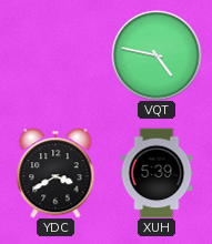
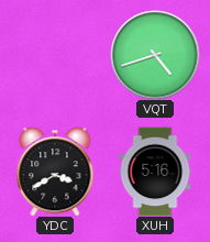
VQT: 4:47 -> 4:42 (155, 55)
XUH: 5:39 -> 5:16 (155, 172)
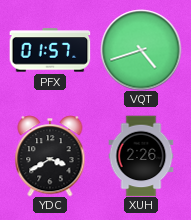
PFX: none -> 01:57 (50, 50)
XUH: 5:16 -> 2:26 (141, 156)
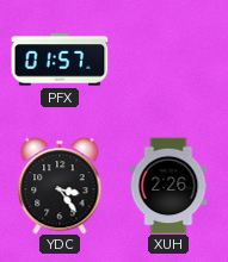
VQT: 4:42 -> none (141, 50)
YDC: 3:40 -> 3:24 (60, 186)
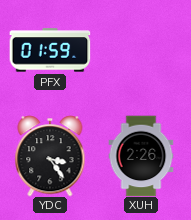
PFX: 01:57 -> 01:59 (50, 50)
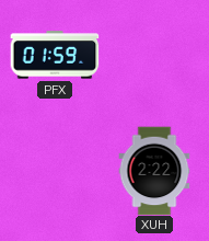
YDC: 3:24 -> none (50, 156)
XUH: 2:26 -> 2:22 (154, 171)
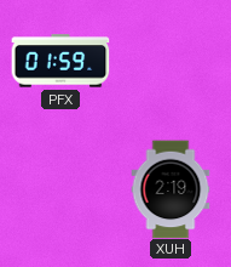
XUH: 2:22 -> 2:19 (171, 189)
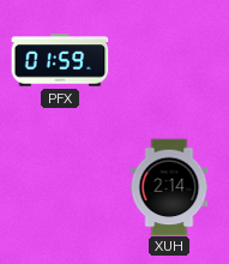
XUH: 2:19 -> 2:14 (169, 187)
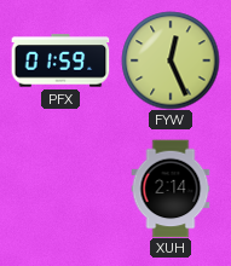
FYW: none -> 12:26 (171, 60)
